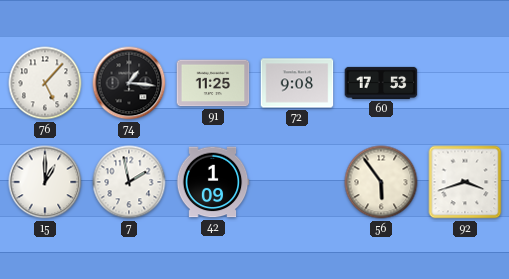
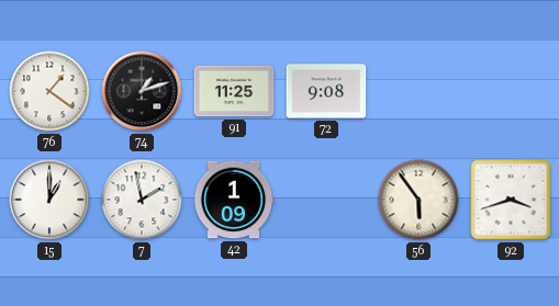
76: 5:07 -> 1:21 (49, 91)
74: 1:16 -> 1:12 (142, 91)
60: 17:53 -> none (381, 83)
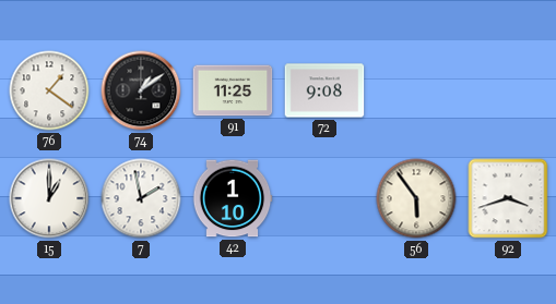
74: 1:12 -> 1:09 (141, 90)
42: 1:09 -> 1:10 (233, 198)
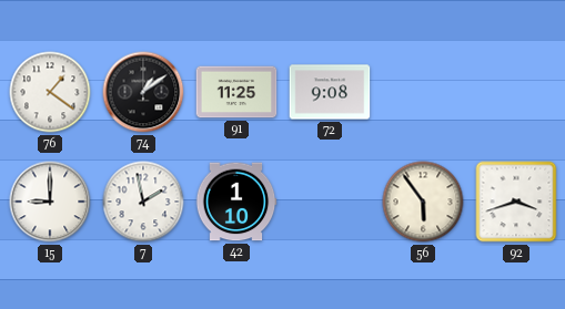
15: 1:00 -> 9:00 (50, 202)
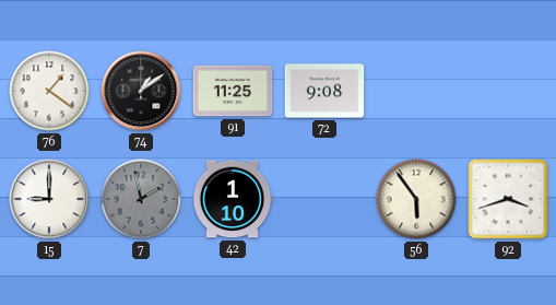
7 dial: white -> grey (141, 199)
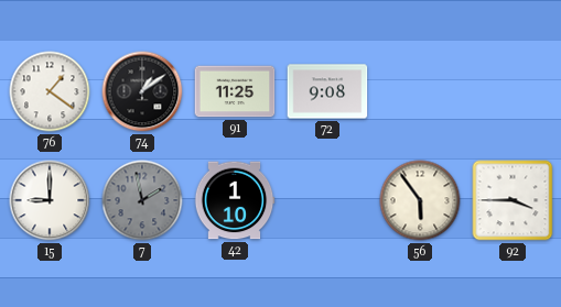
92: 3:42 -> 3:45 (513, 200)
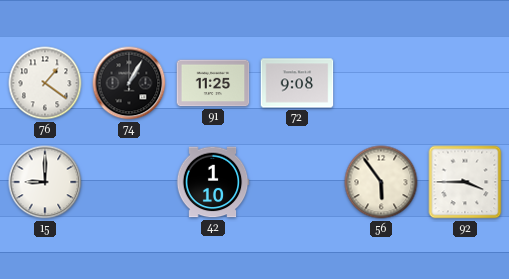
74: 1:09 -> 1:05 (129, 83)
7: 1:58 -> none (142, 200)
